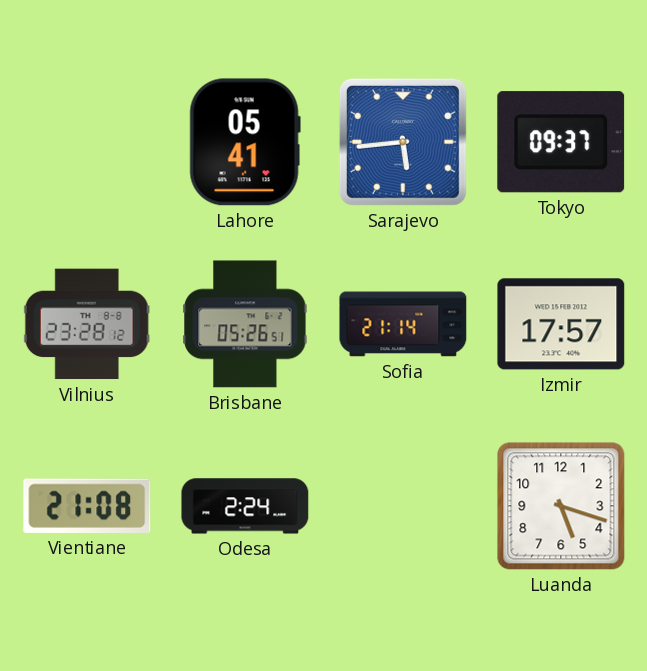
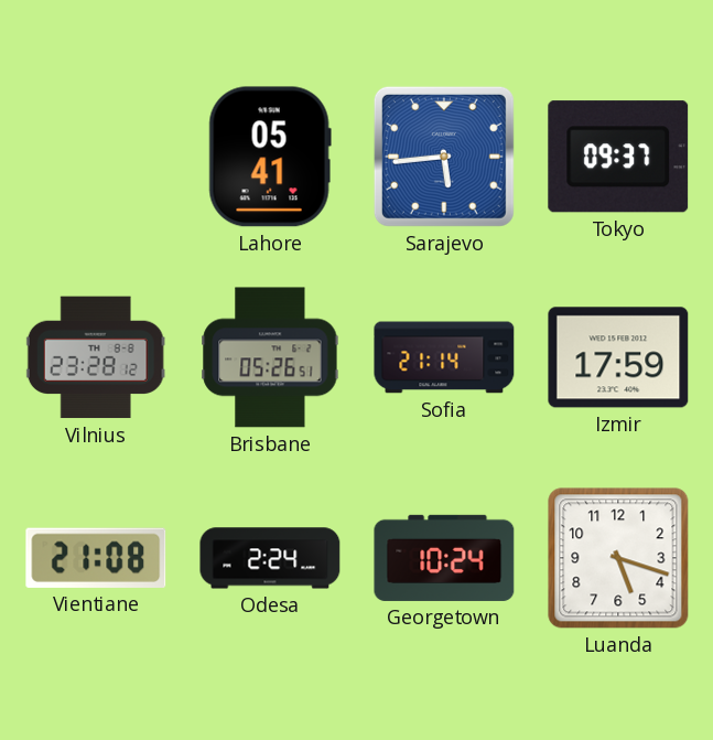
Izmir: 17:57 -> 17:59 (618, 357)
Georgetown: none -> 10:24 (444, 558)
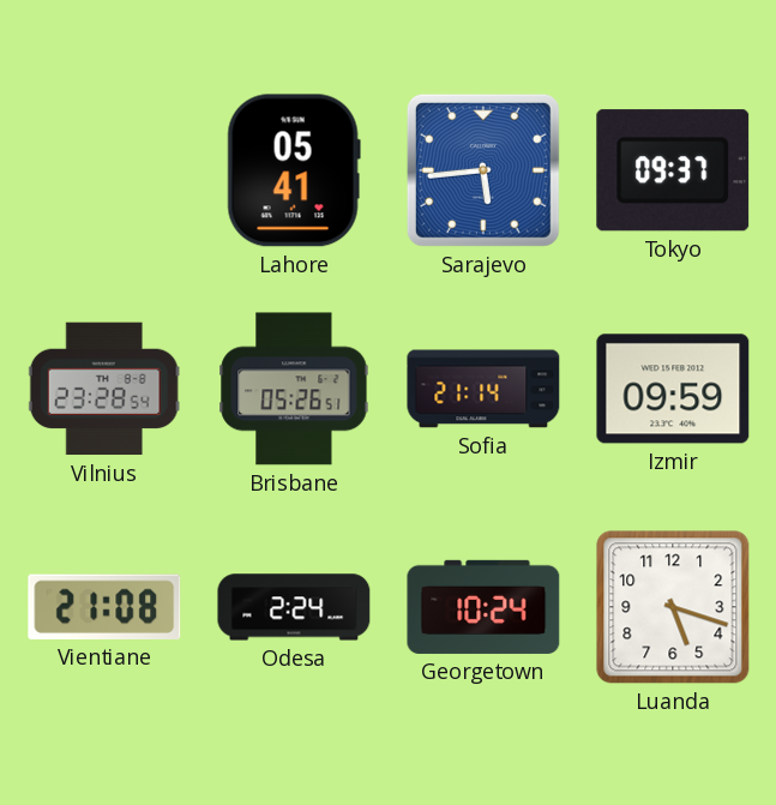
Vilnius: 23:28:12 -> 23:28:54 (104, 389)
Izmir: 17:59 -> 09:59 (673, 389)
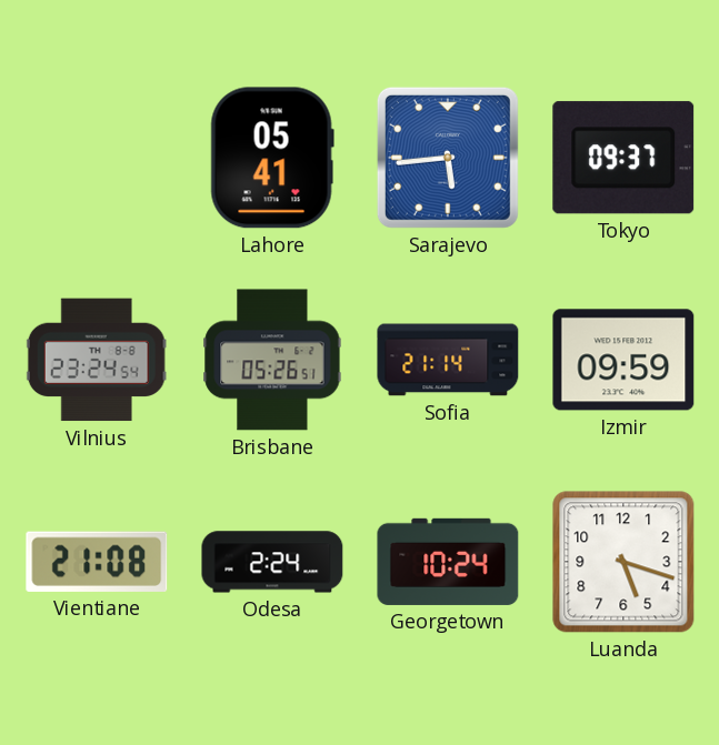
Vilnius: 23:28 -> 23:24 (97, 360)
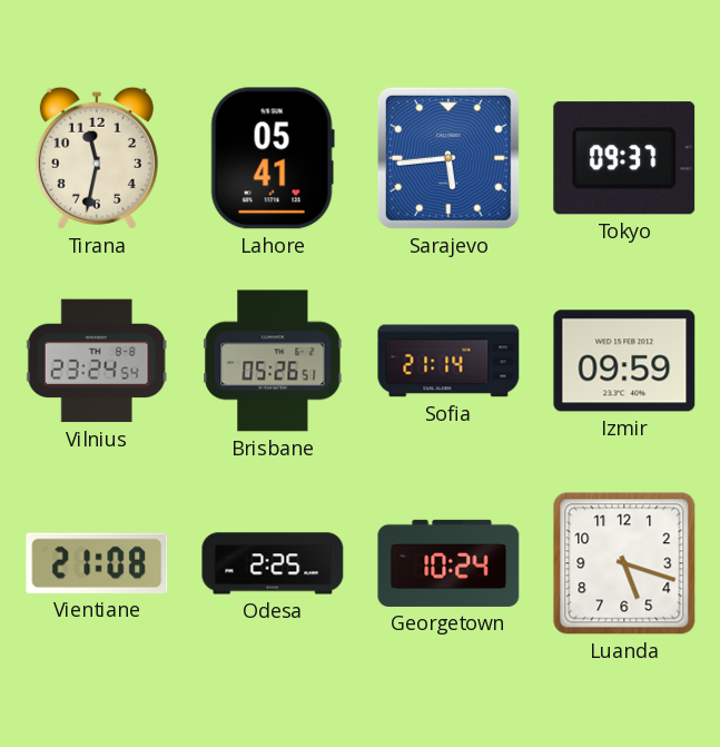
Tirana: none -> 11:32 (97, 158)
Odesa: 2:24 -> 2:25 (273, 563)
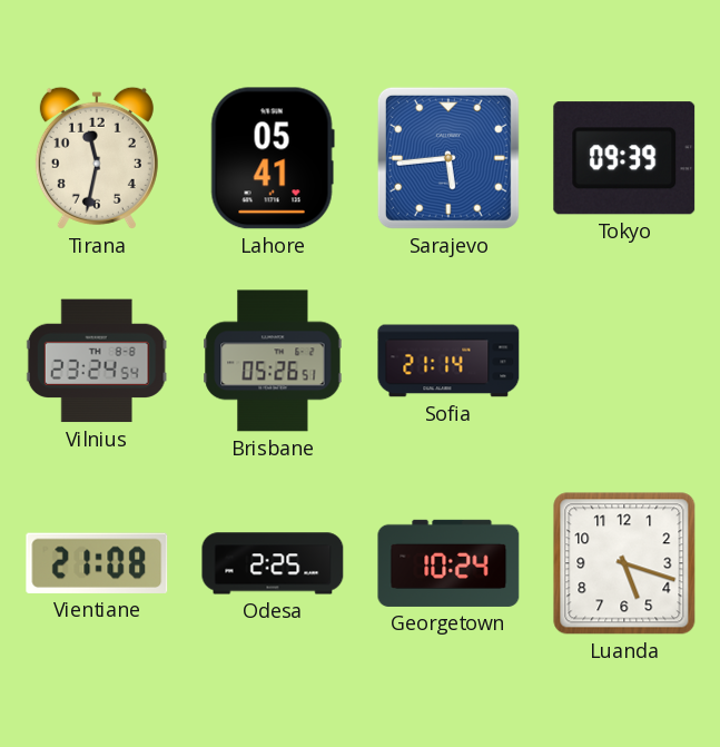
Tokyo: 09:37 -> 09:39 (624, 158)
Izmir: 09:59 -> none (624, 361)
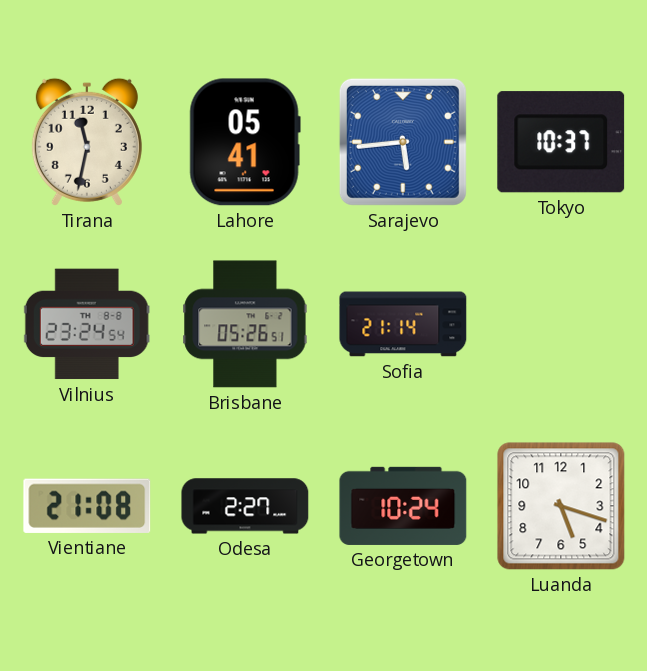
Tokyo: 09:39 -> 10:37 (561, 142)
Odesa: 2:25 -> 2:27 (245, 506)
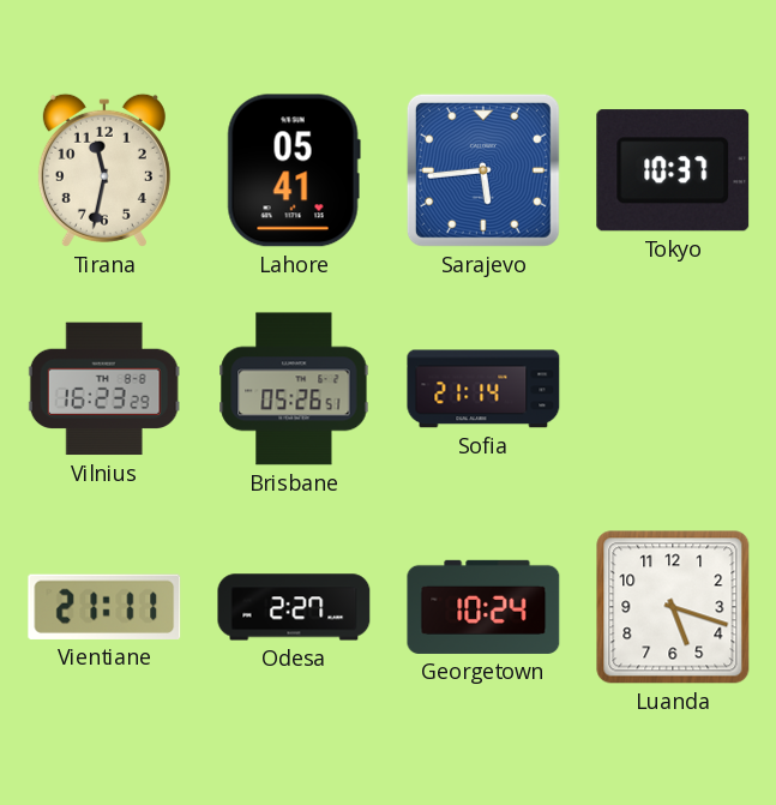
Vilnius: 23:24 -> 16:23 (104, 389)
Vientiane: 21:08 -> 21:11 (104, 607)
